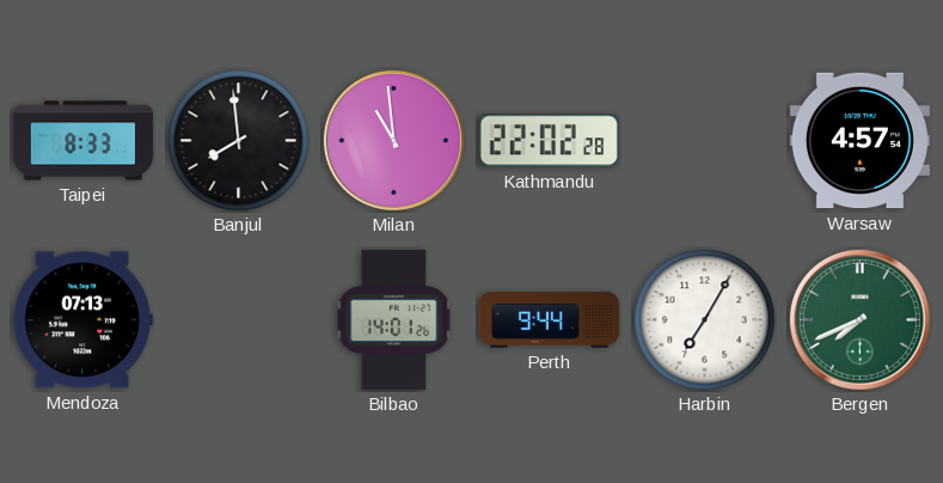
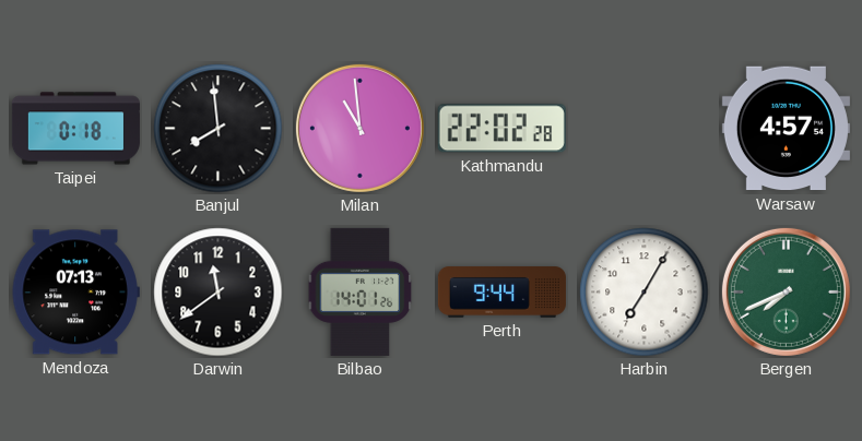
Taipei: 8:33 -> 0:18 (75, 129)
Darwin: none -> 11:39 (219, 293)
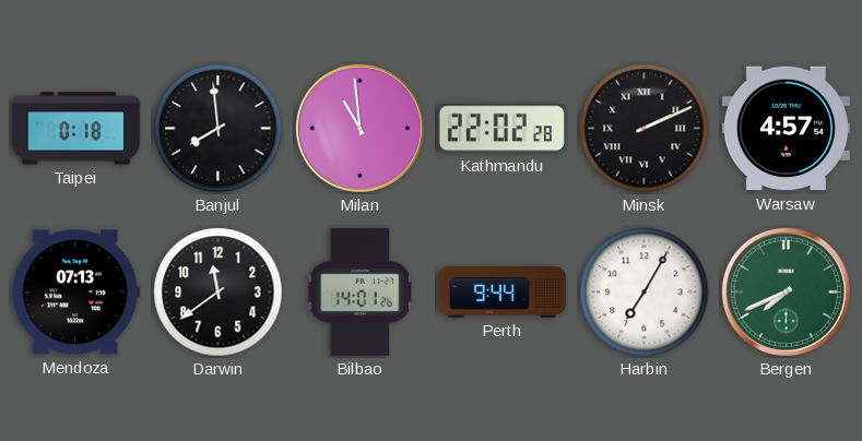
Minsk: none -> 2:11 (645, 129)
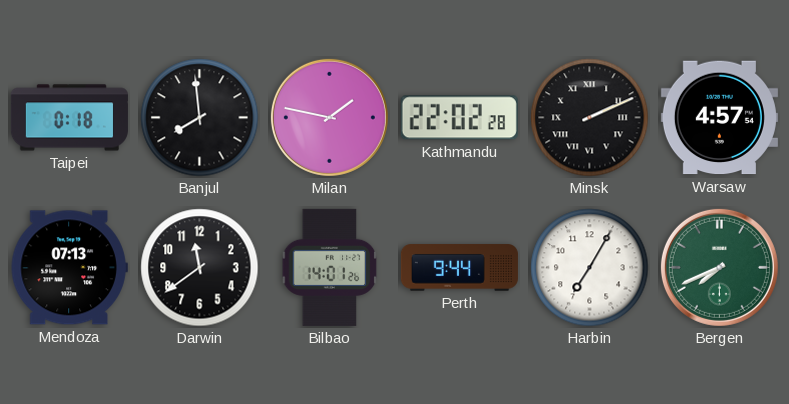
Milan: 10:59 -> 1:47 (329, 117)
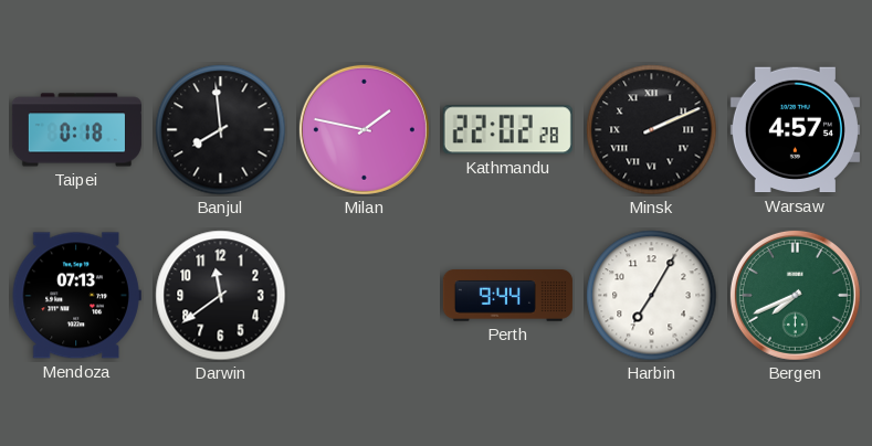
Bilbao: 14:01 -> none (330, 267)
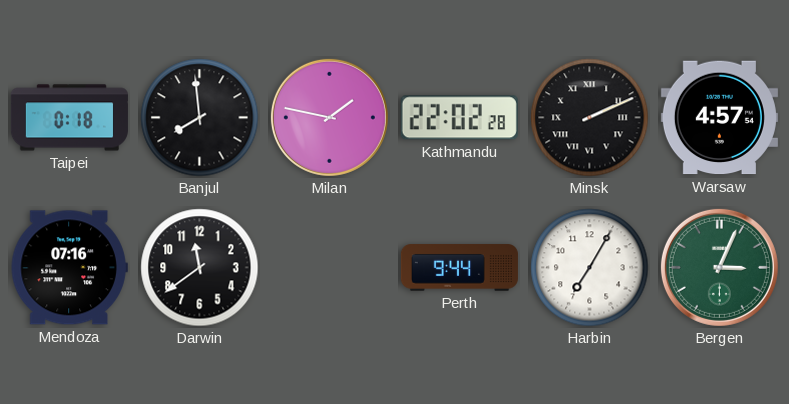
Mendoza: 07:13 -> 07:16 (69, 268)
Bergen: 7:41 -> 3:04 (719, 267)
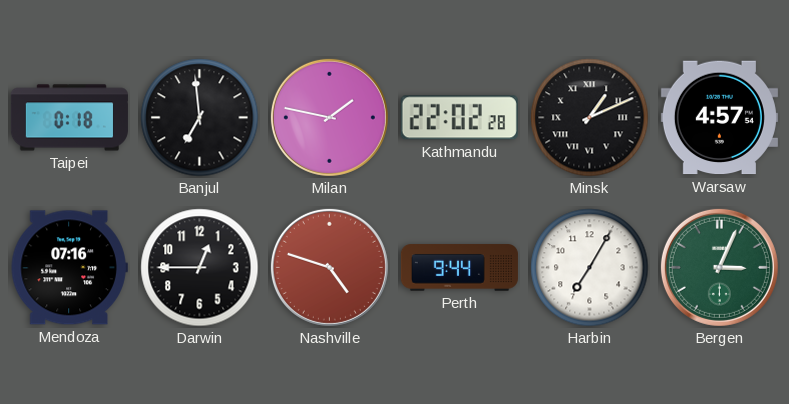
Banjul: 7:59 -> 6:59 (200, 118)
Minsk: 2:11 -> 1:11 (590, 118)
Darwin: 11:39 -> 12:45 (200, 268)
Nashville: none -> 4:48 (329, 267)
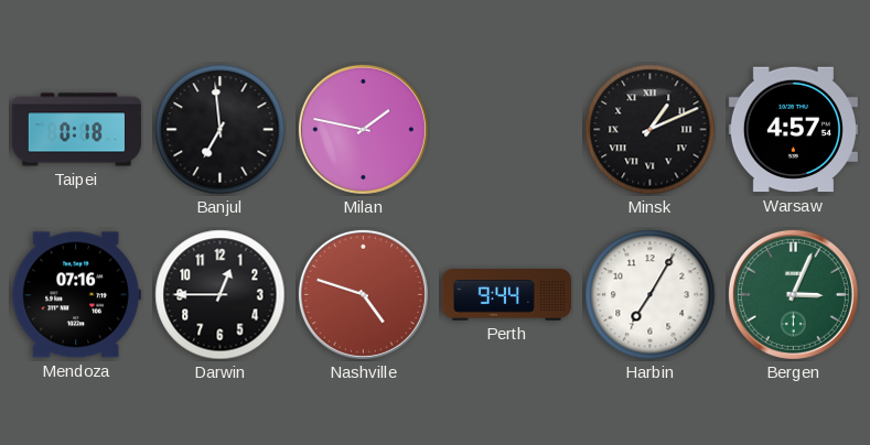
Kathmandu: 22:02 -> none (459, 118)
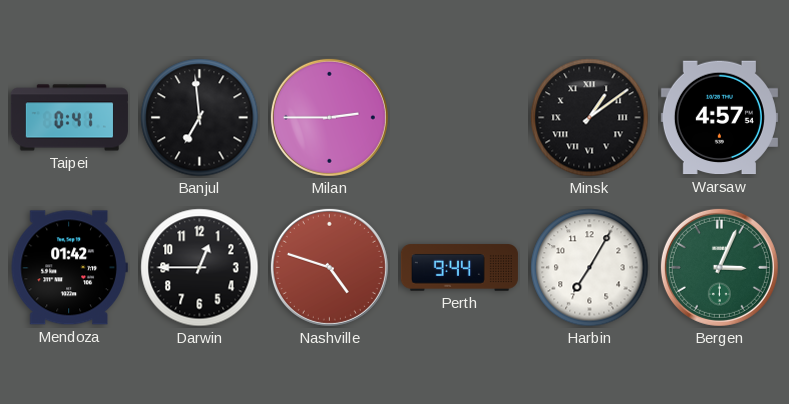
Taipei: 0:18 -> 0:41 (69, 118)
Milan: 1:47 -> 2:45 (329, 117)
Minsk: 1:11 -> 1:09 (590, 118)
Mendoza: 07:16 -> 01:42 (69, 268)
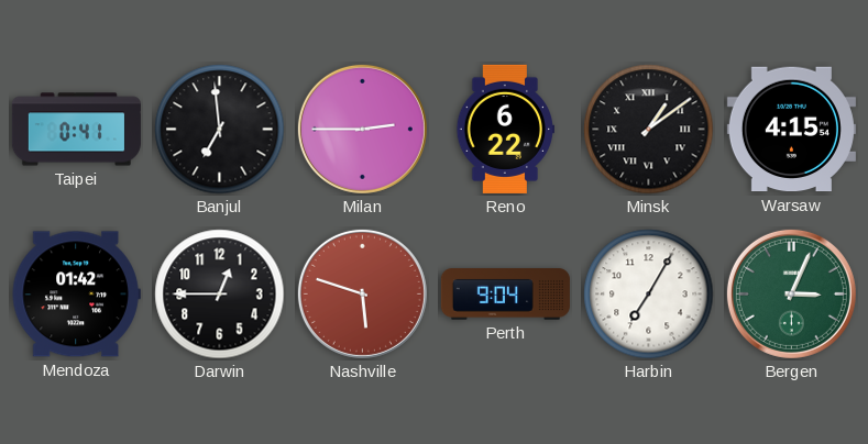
Reno: none -> 6:22 (505, 129)
Warsaw: 4:57 -> 4:15 (791, 130)
Nashville: 4:48 -> 5:48 (362, 293)
Perth: 9:44 -> 9:04 (505, 295)
